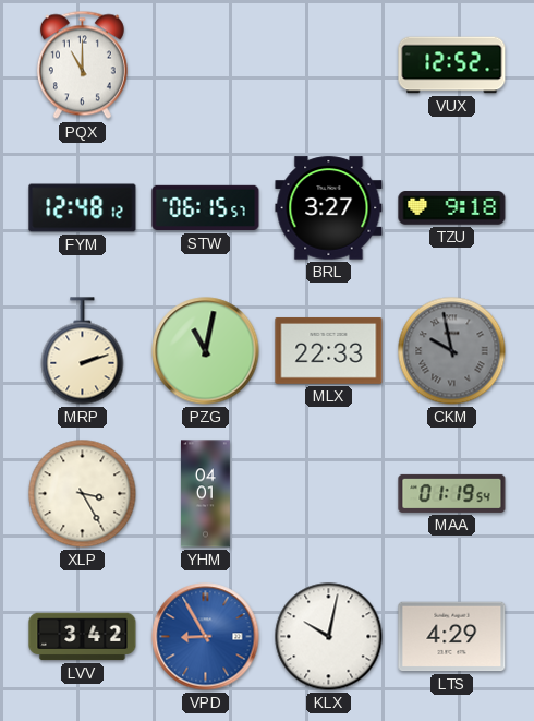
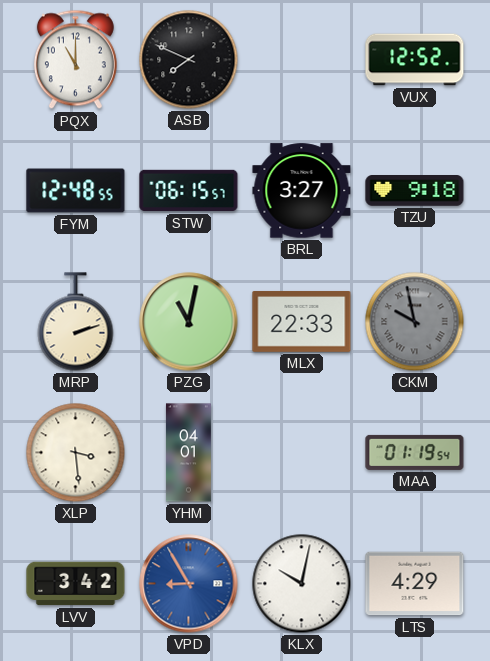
ASB: none -> 7:49 (189, 60)
FYM: 12:48:12 -> 12:48:55 (76, 191)
XLP: 3:25 -> 3:29 (76, 453)
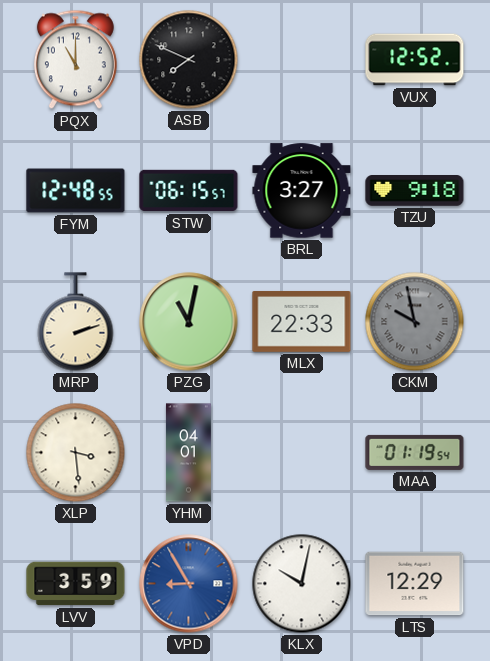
LVV: 3:42 -> 3:59 (76, 584)
LTS: 4:29 -> 12:29 (415, 584)
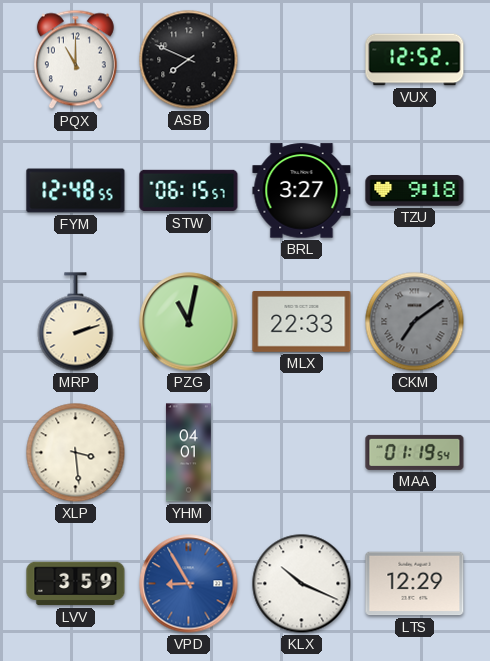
CKM: 9:58 -> 7:09 (415, 322)
KLX: 10:02 -> 10:19 (302, 584)
